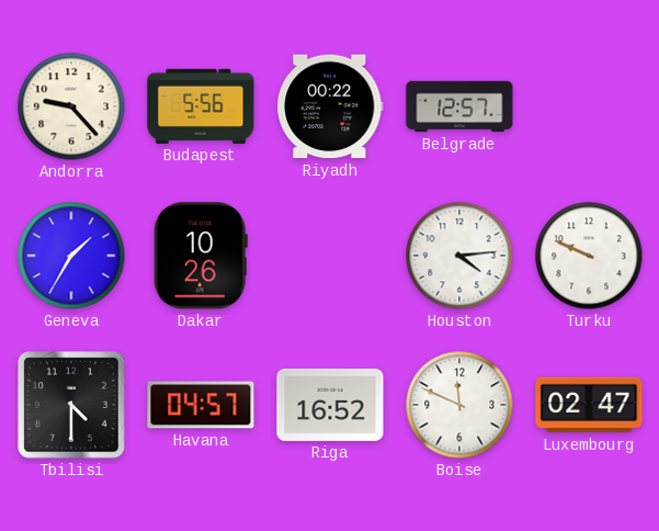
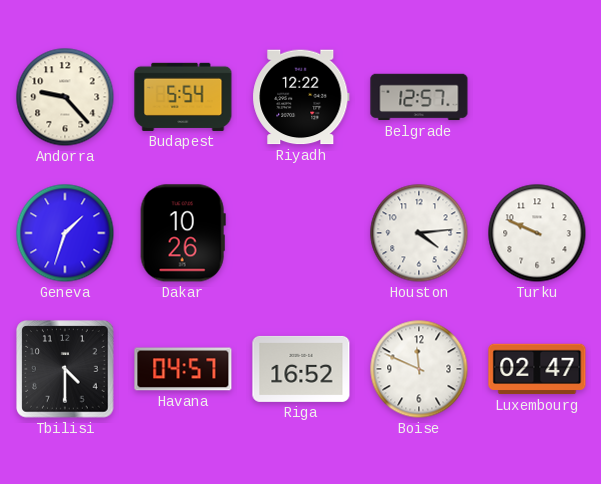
Budapest: 5:56 -> 5:54 (183, 97)
Riyadh: 00:22 -> 12:22 (301, 97)
Geneva: 1:35 -> 1:33 (65, 233)
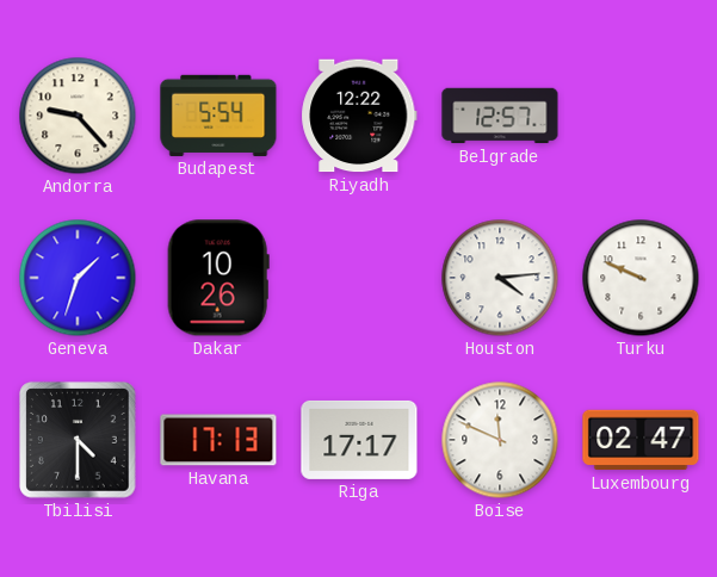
Havana: 04:57 -> 17:13 (218, 440)
Riga: 16:52 -> 17:17 (359, 440)
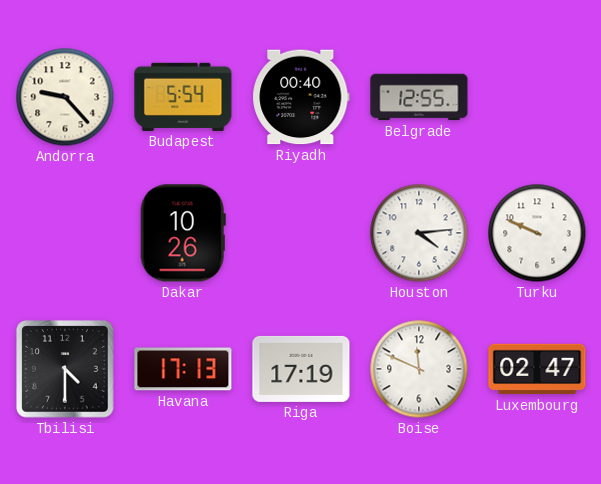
Riyadh: 12:22 -> 00:40 (301, 97)
Belgrade: 12:57 -> 12:55 (419, 97)
Geneva: 1:33 -> none (78, 278)
Riga: 17:17 -> 17:19 (301, 369)
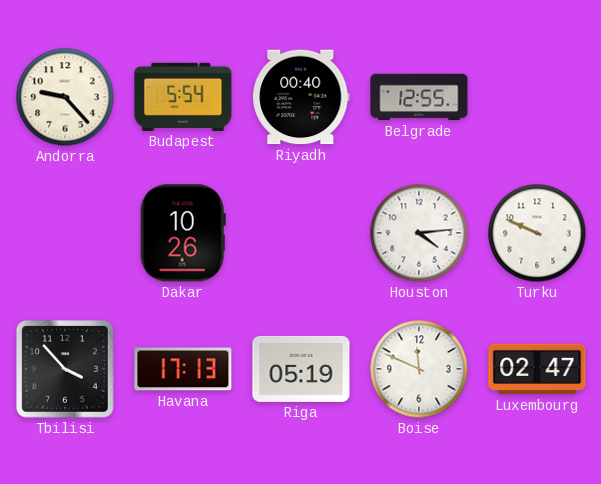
Tbilisi: 4:30 -> 3:53 (65, 369)
Riga: 17:19 -> 05:19 (301, 369)
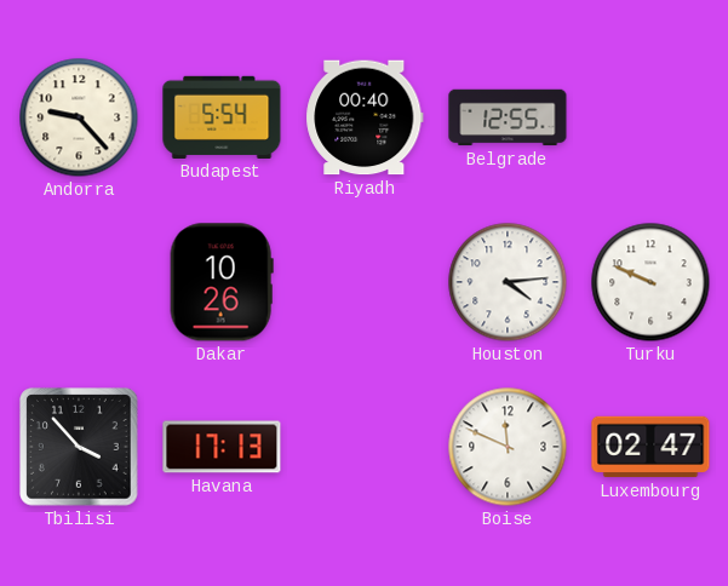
Riga: 05:19 -> none (301, 369)
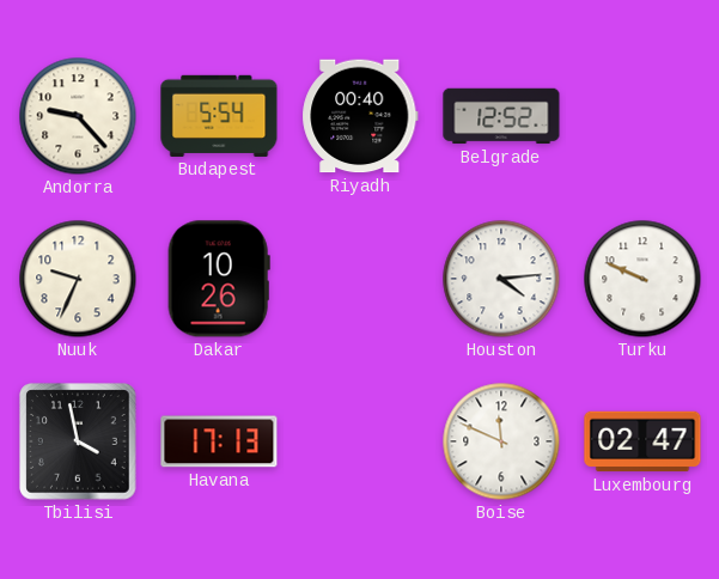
Belgrade: 12:55 -> 12:52 (501, 116)
Nuuk: none -> 9:34 (78, 279)
Tbilisi: 3:53 -> 3:58 (78, 441)
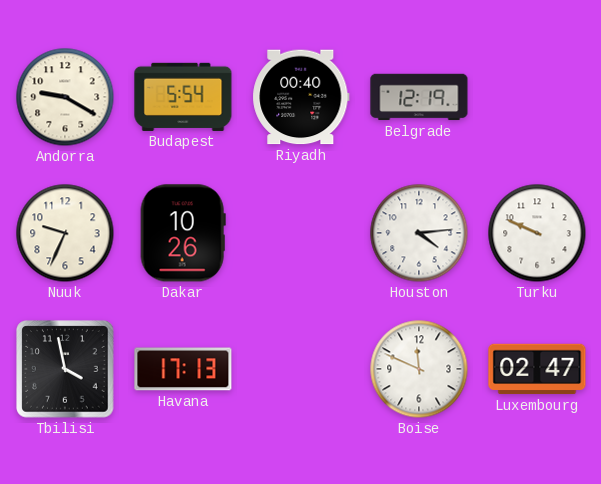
Andorra: 9:23 -> 9:20 (65, 97)
Belgrade: 12:52 -> 12:19 (419, 97)
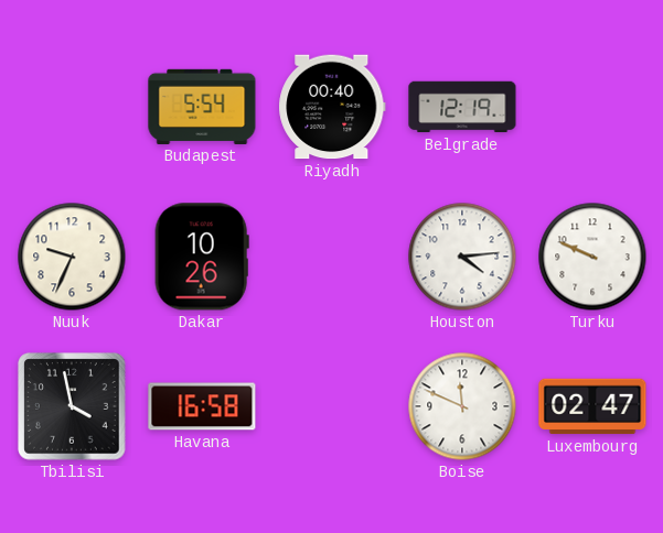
Andorra: 9:20 -> none (65, 97)
Havana: 17:13 -> 16:58 (202, 406)
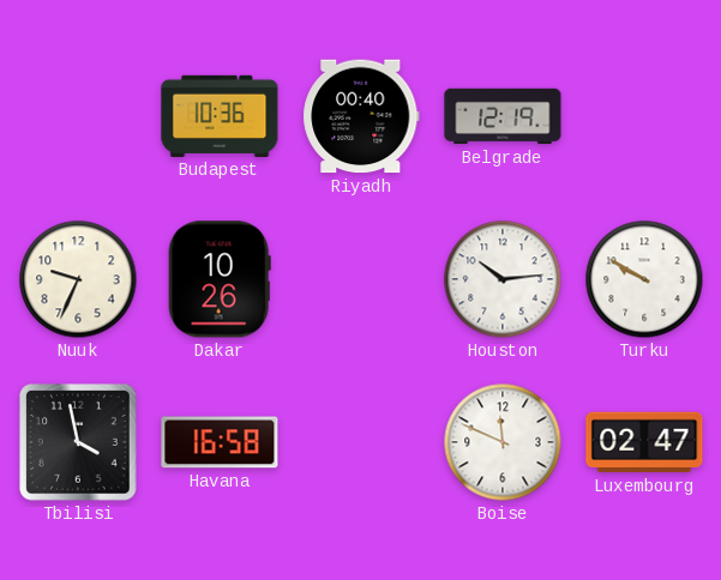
Budapest: 5:54 -> 10:36 (220, 116)
Houston: 4:14 -> 10:14 (503, 279)
Turku: 9:49 -> 9:50 (644, 279)
